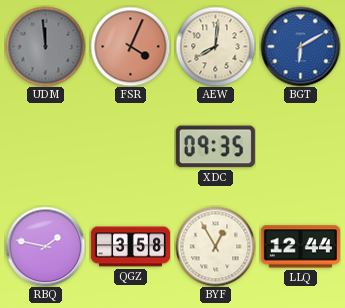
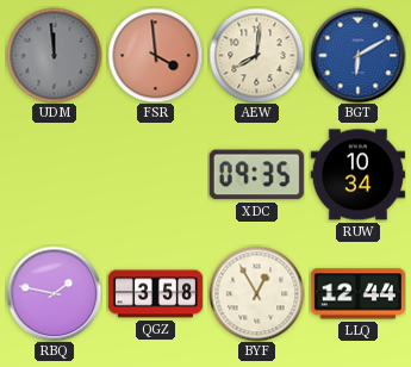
FSR: 4:04 -> 3:59 (155, 55)
RUW: none -> 10:34 (357, 175)
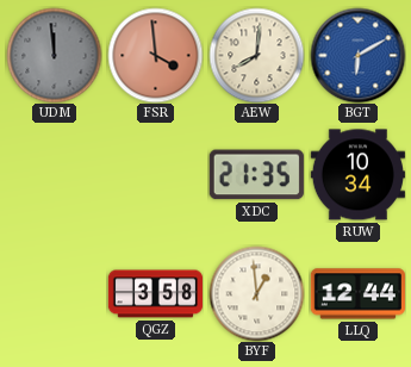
XDC: 09:35 -> 21:35 (256, 175)
RBQ: 1:47 -> none (54, 293)
BYF: 12:55 -> 12:59 (256, 293)
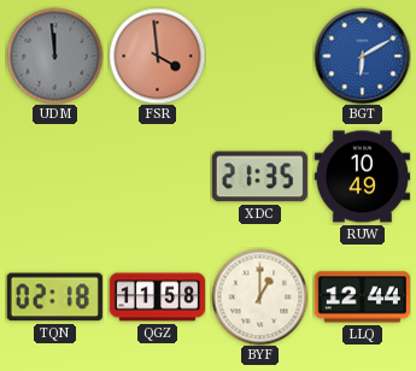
AEW: 8:01 -> none (256, 55)
RUW: 10:34 -> 10:49 (362, 177)
TQN: none -> 02:18 (54, 298)
QGZ: 3:58 -> 11:58 (157, 298)
BYF: 12:59 -> 1:00 (259, 296)
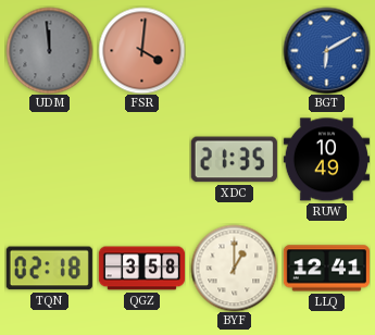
FSR: 3:59 -> 4:01 (141, 50)
QGZ: 11:58 -> 3:58 (141, 269)
LLQ: 12:44 -> 12:41 (326, 269)
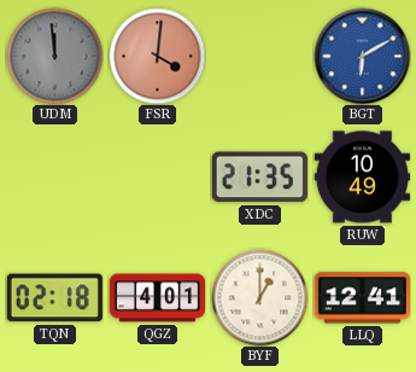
QGZ: 3:58 -> 4:01 (157, 298)
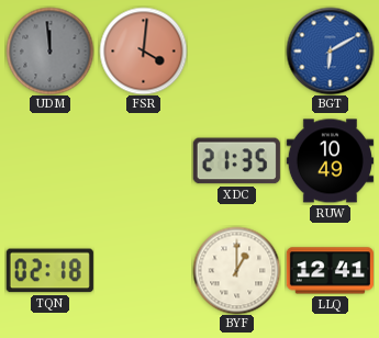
QGZ: 4:01 -> none (157, 298)
